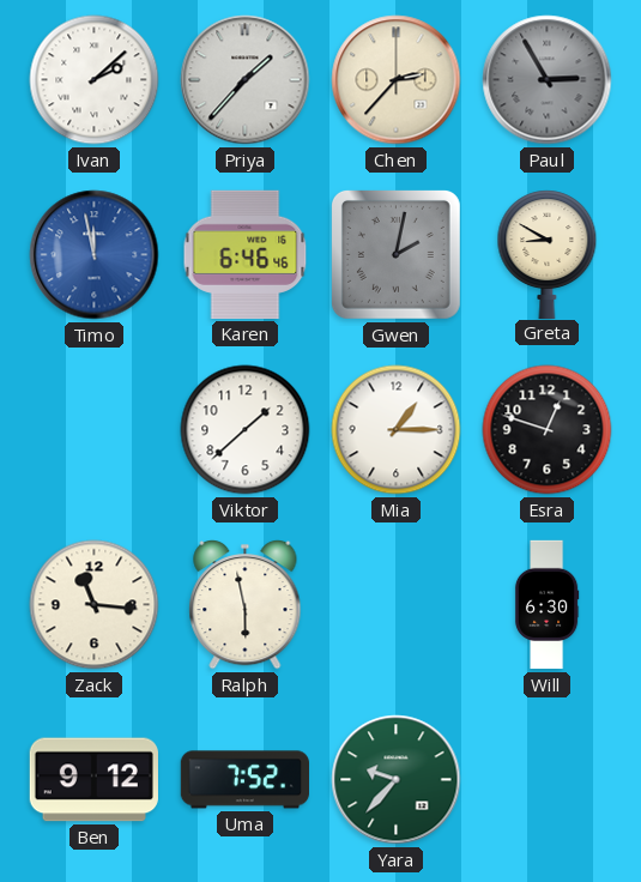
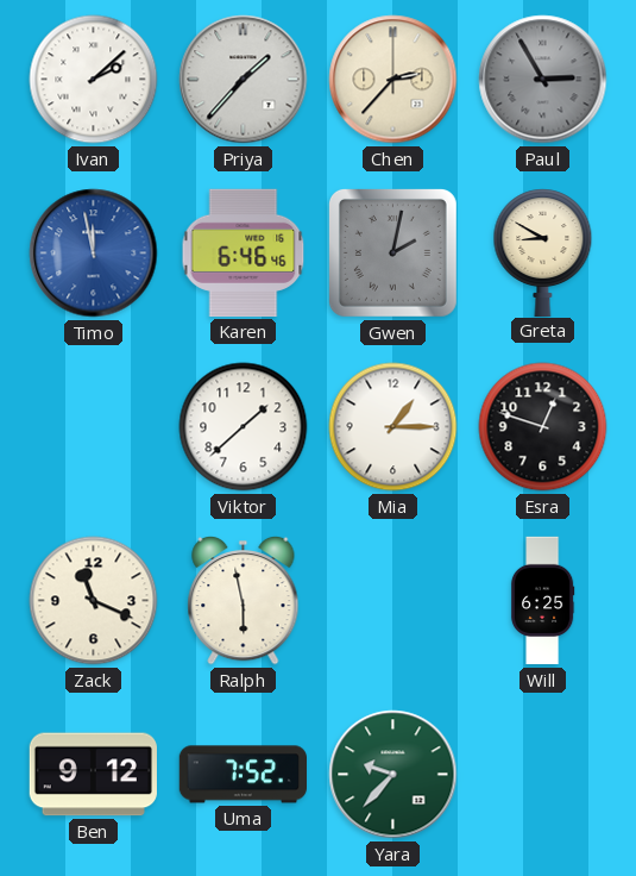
Zack: 11:16 -> 11:19 (94, 601)
Will: 6:30 -> 6:25 (542, 601)
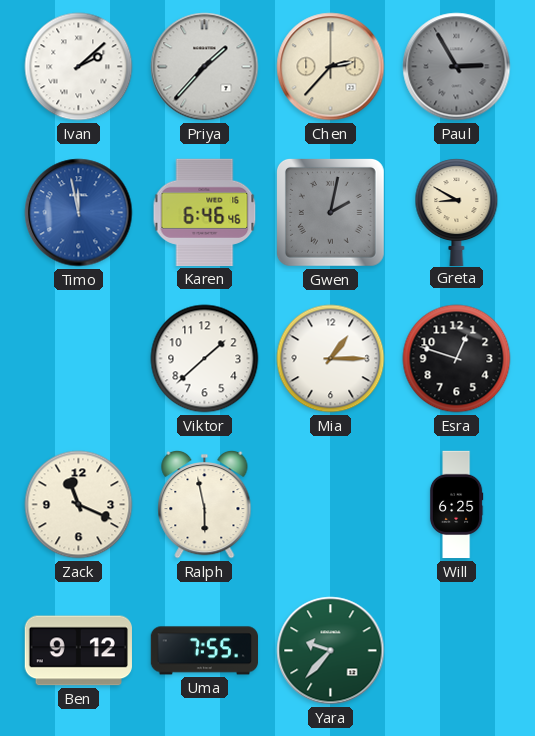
Uma: 7:52 -> 7:55 (204, 651)
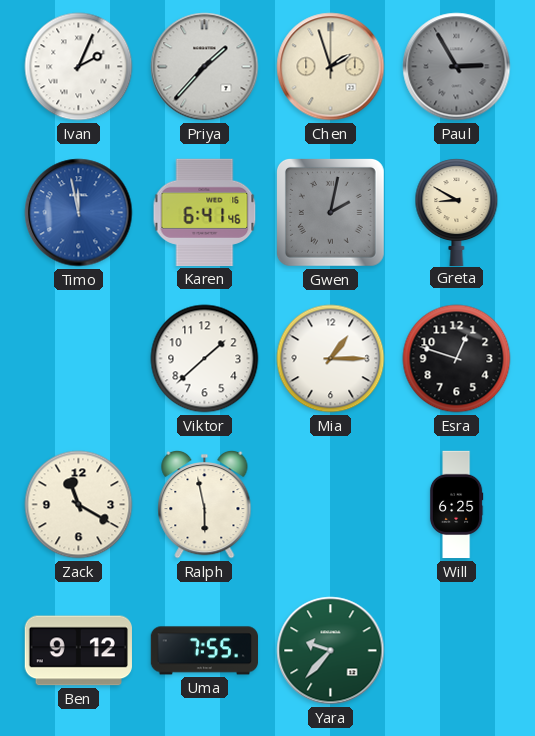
Ivan: 2:08 -> 2:04 (79, 67)
Chen: 2:37 -> 1:57 (331, 67)
Karen: 6:46 -> 6:41 (205, 212)
Zack: 11:19 -> 11:20 (79, 505)
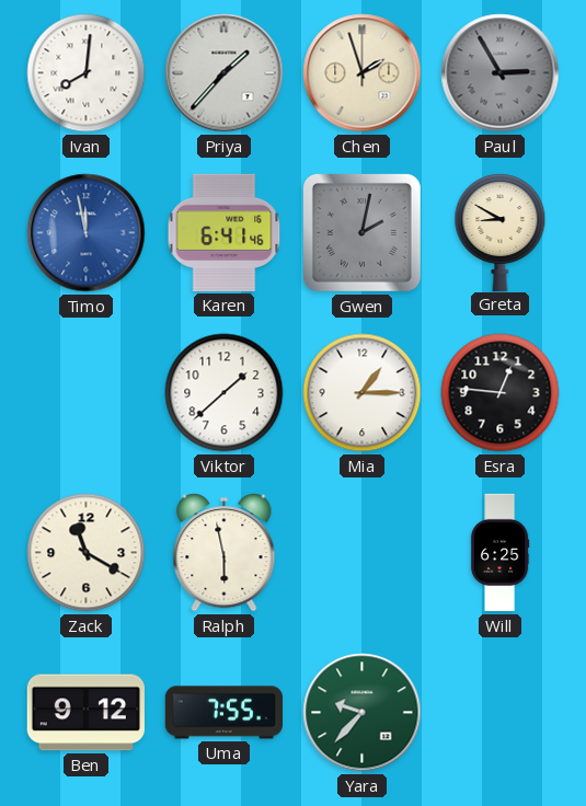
Ivan: 2:04 -> 8:01 (87, 73)
Esra: 12:48 -> 12:46 (501, 393)
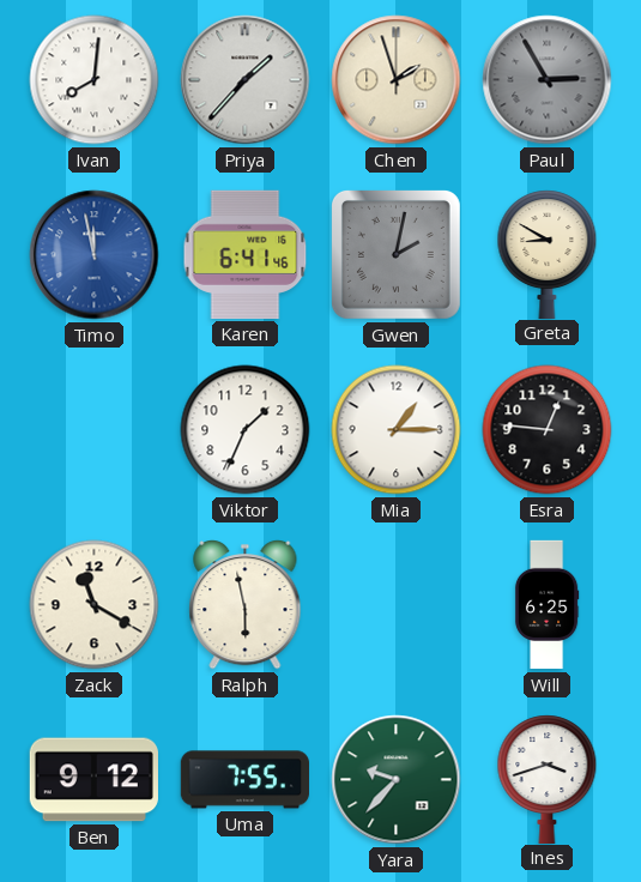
Viktor: 1:38 -> 1:34 (246, 430)
Ines: none -> 3:42 (548, 779)
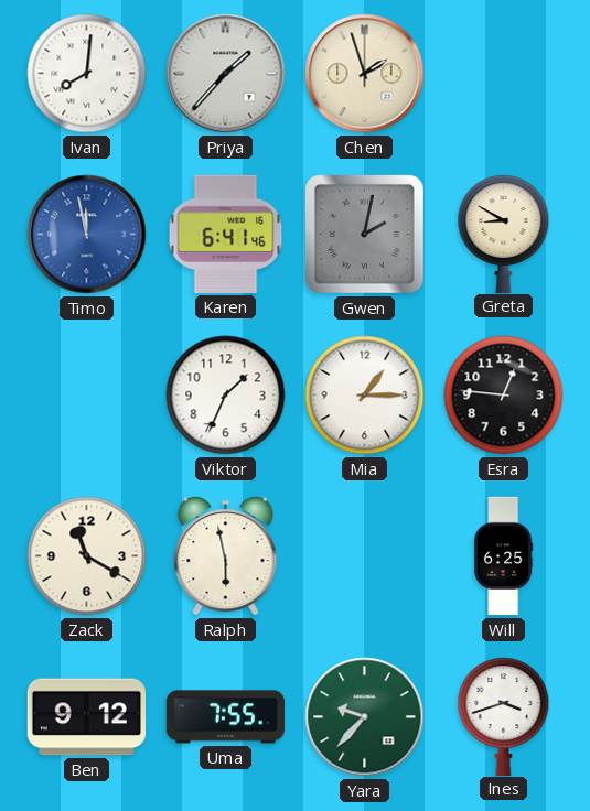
Paul: 2:55 -> none (548, 80)
